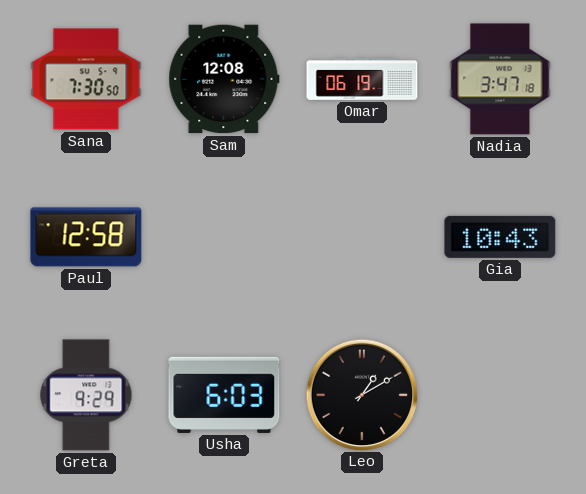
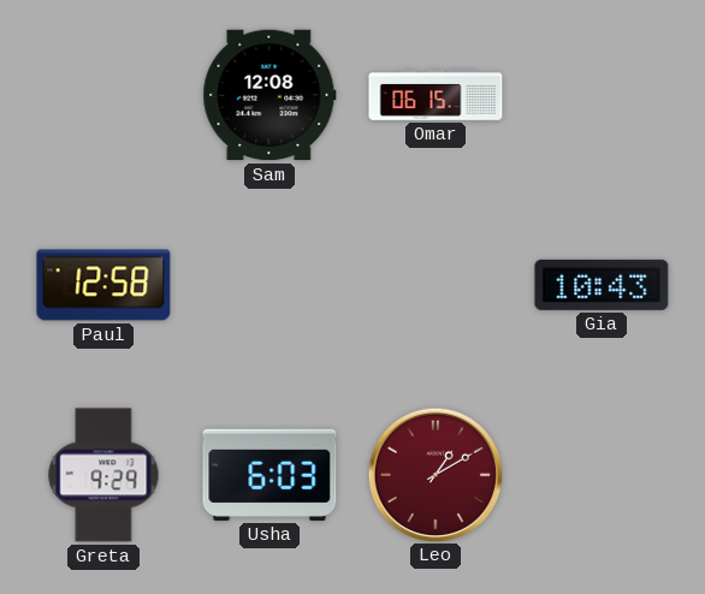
Sana: 7:30 -> none (86, 79)
Omar: 06:19 -> 06:15 (436, 96)
Nadia: 3:47 -> none (500, 79)
Leo dial: black -> burgundy (434, 474)
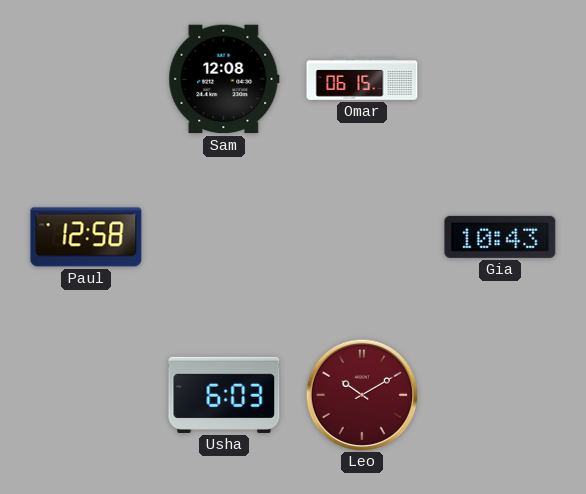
Greta: 9:29 -> none (103, 475)
Leo: 1:10 -> 10:10 (361, 394)
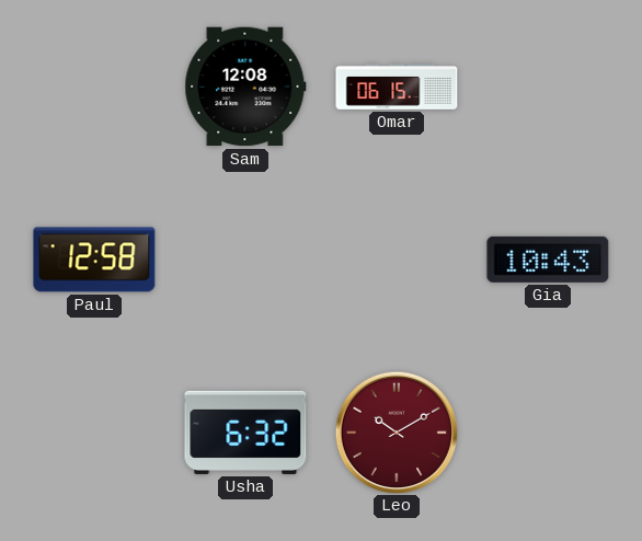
Usha: 6:03 -> 6:32 (245, 433)
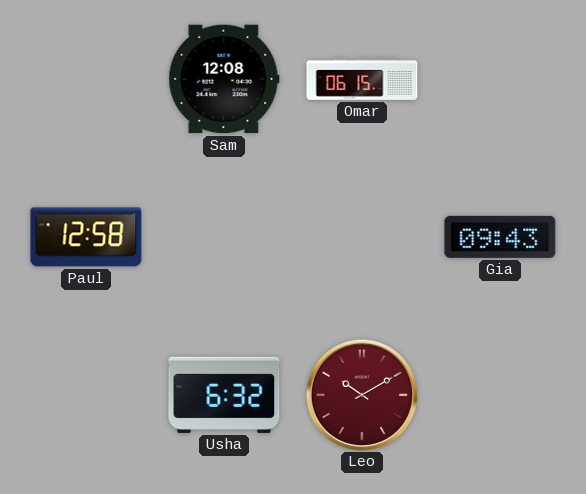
Gia: 10:43 -> 09:43 (500, 237)
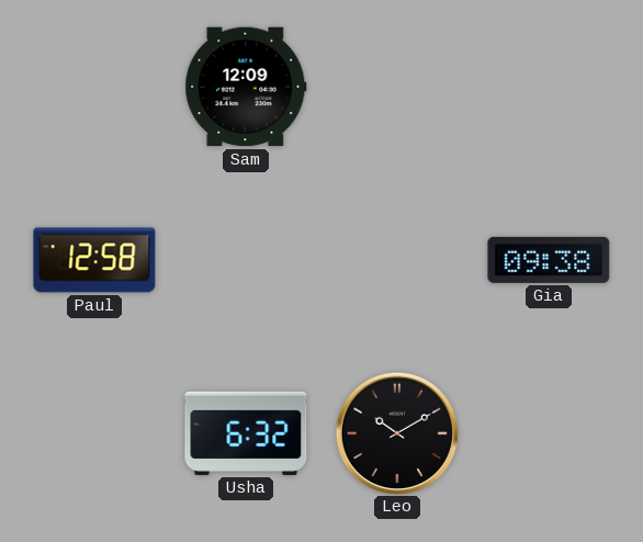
Sam: 12:08 -> 12:09 (246, 87)
Omar: 06:15 -> none (362, 80)
Gia: 09:43 -> 09:38 (549, 260)
Leo dial: burgundy -> black (396, 432)
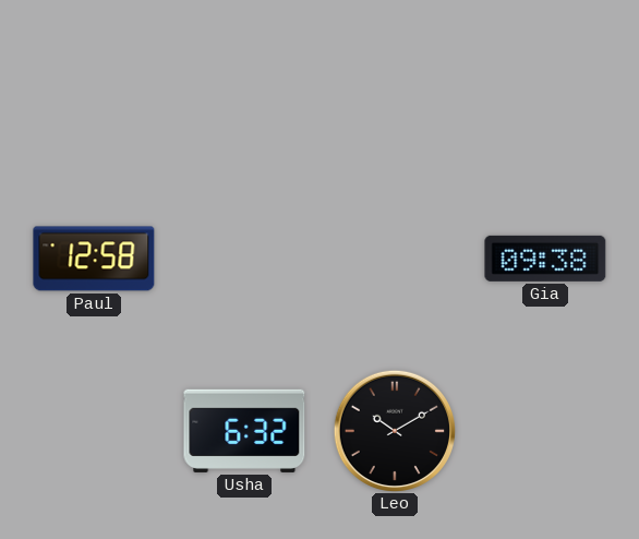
Sam: 12:09 -> none (246, 87)
